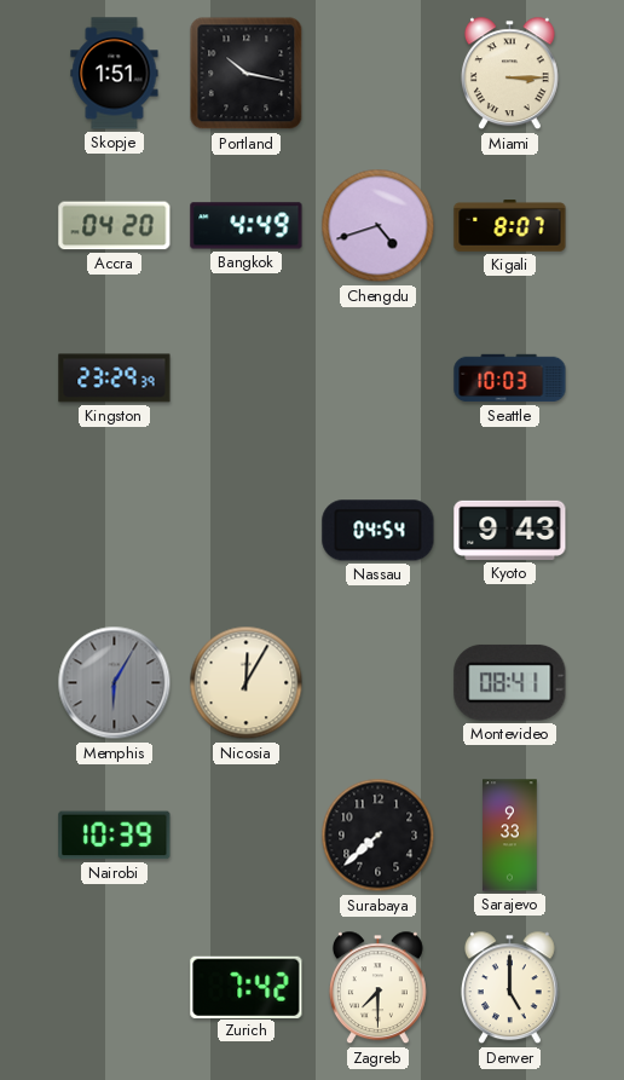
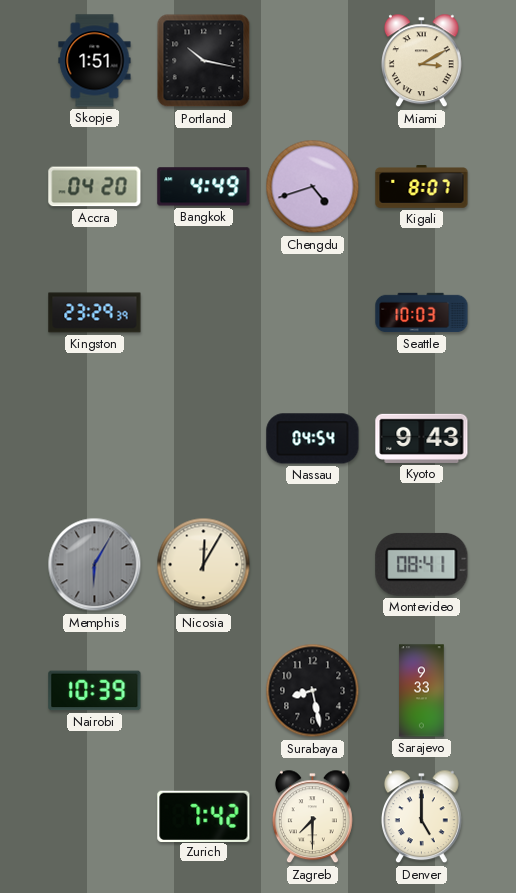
Miami: 3:15 -> 3:10 (421, 61)
Surabaya: 7:38 -> 8:28 (313, 691)
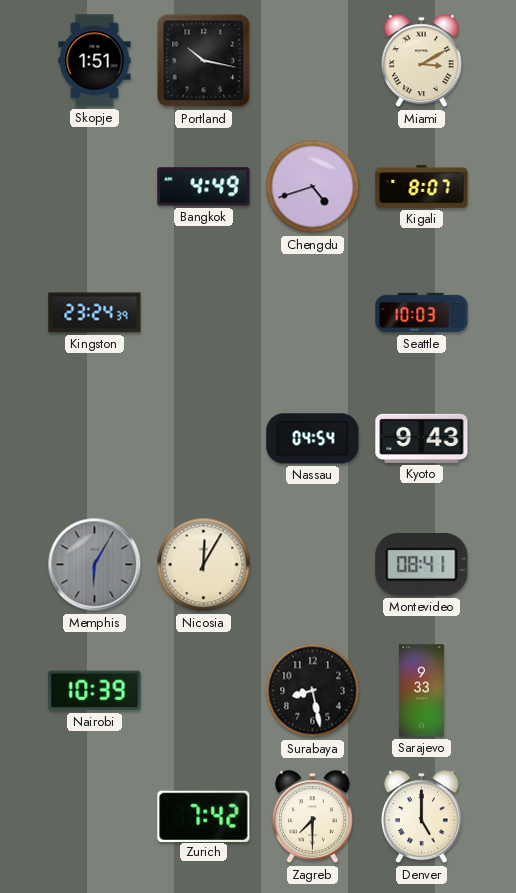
Accra: 04:20 -> none (95, 187)
Kingston: 23:29 -> 23:24 (95, 313)
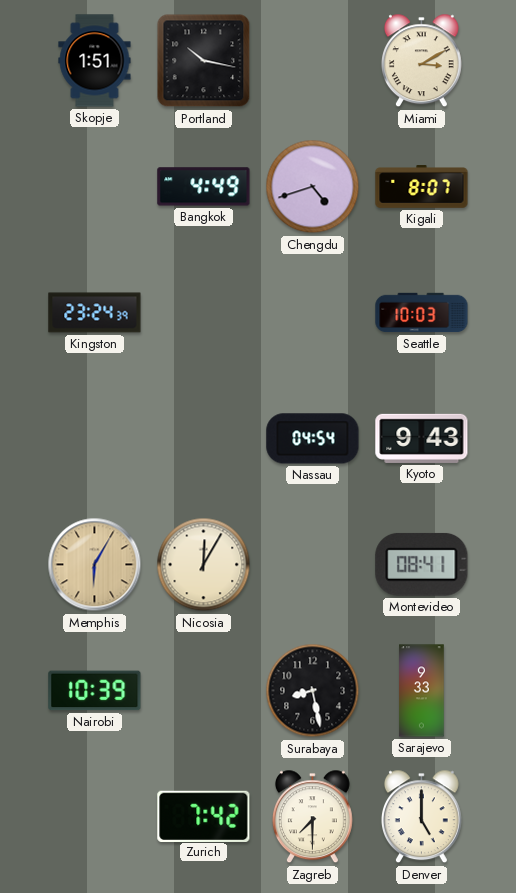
Memphis dial: grey -> champagne (95, 565)
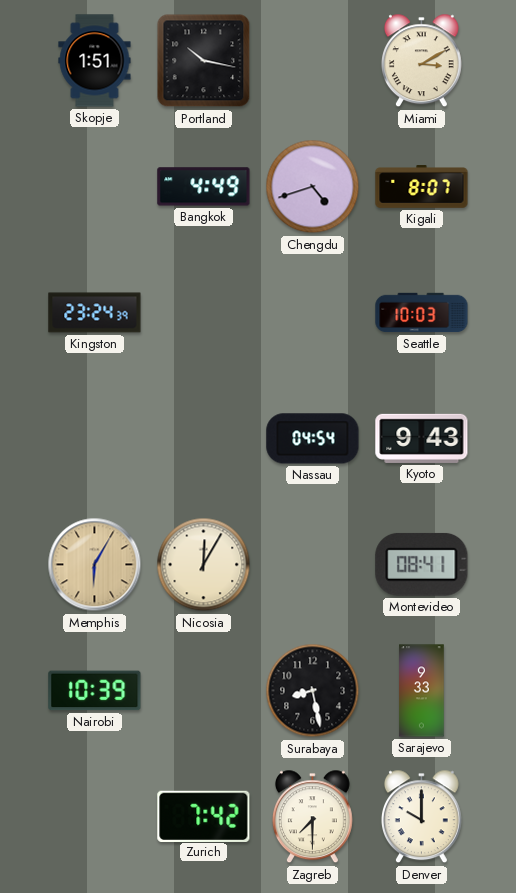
Denver: 5:00 -> 10:00 (421, 817)
